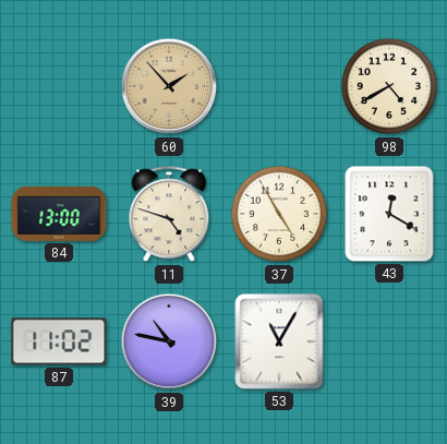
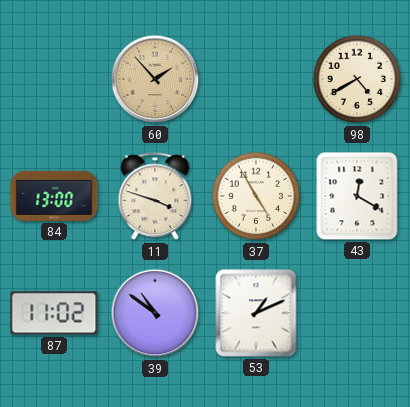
11: 4:48 -> 3:48 (155, 197)
39: 10:47 -> 10:51 (155, 313)
53: 11:05 -> 1:11 (256, 313)
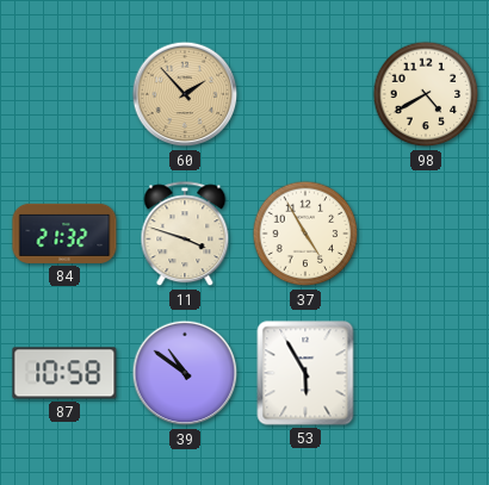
84: 13:00 -> 21:32 (64, 234)
43: 12:20 -> none (357, 196)
87: 11:02 -> 10:58 (64, 373)
53: 1:11 -> 5:55 (305, 373)
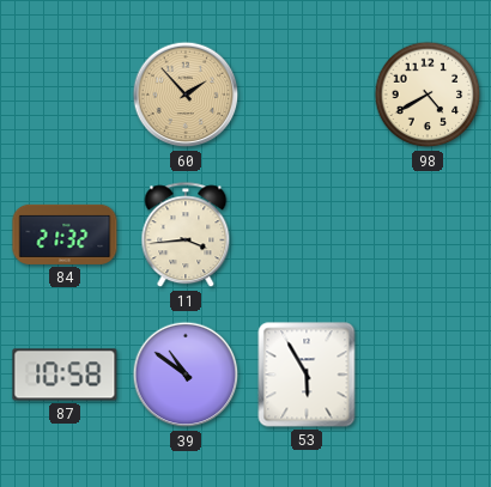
11: 3:48 -> 3:44 (186, 236)
37: 4:55 -> none (305, 234)
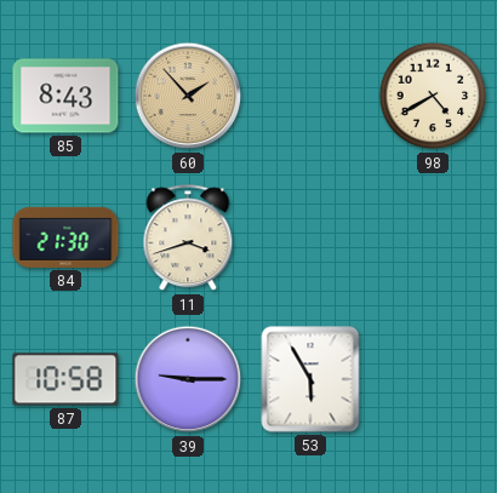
85: none -> 8:43 (65, 96)
84: 21:32 -> 21:30 (65, 237)
11: 3:44 -> 3:42 (188, 239)
39: 10:51 -> 9:15 (188, 379)
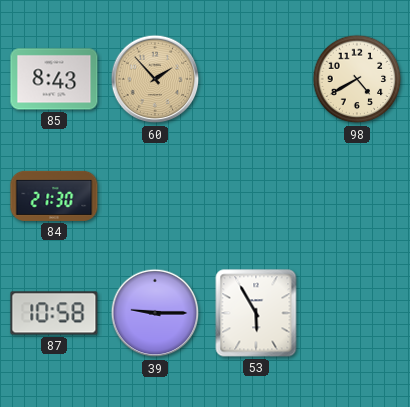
11: 3:42 -> none (188, 239)
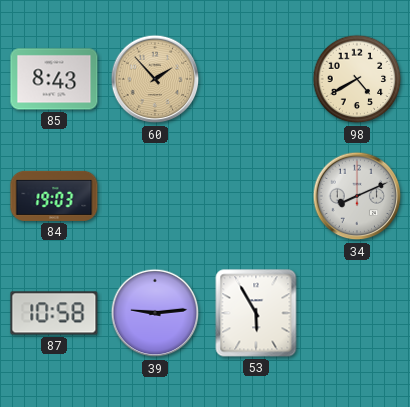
84: 21:30 -> 19:03 (54, 196)
34: none -> 8:11 (357, 196)
39: 9:15 -> 9:14 (155, 313)
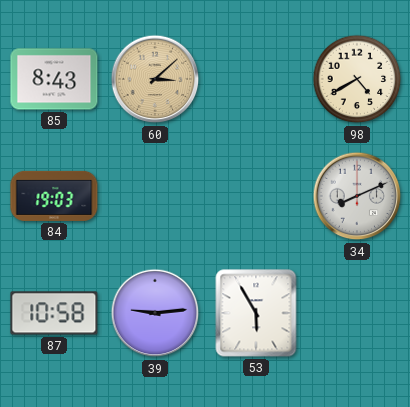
60: 1:53 -> 3:08 (155, 79)
